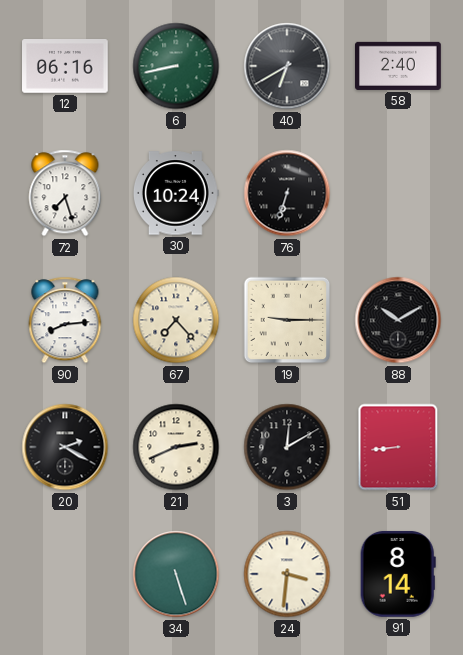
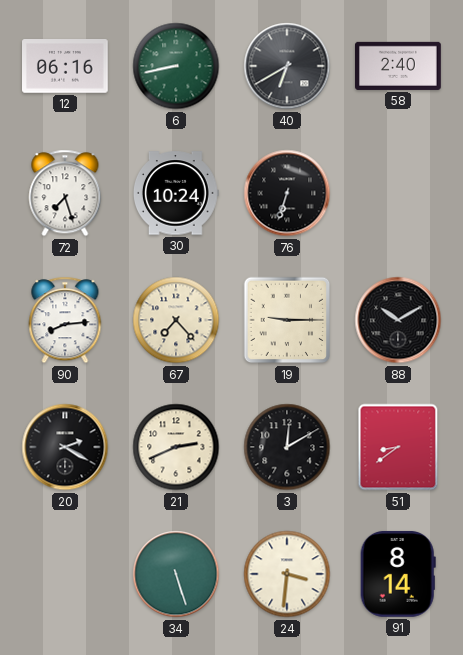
51: 8:44 -> 8:39 (398, 447)
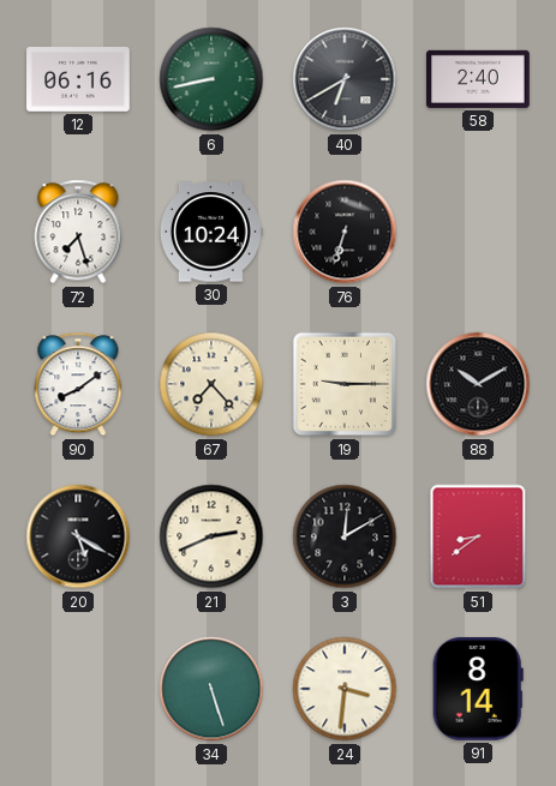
90: 8:14 -> 8:09 (78, 384)
20: 2:20 -> 5:20 (78, 536)
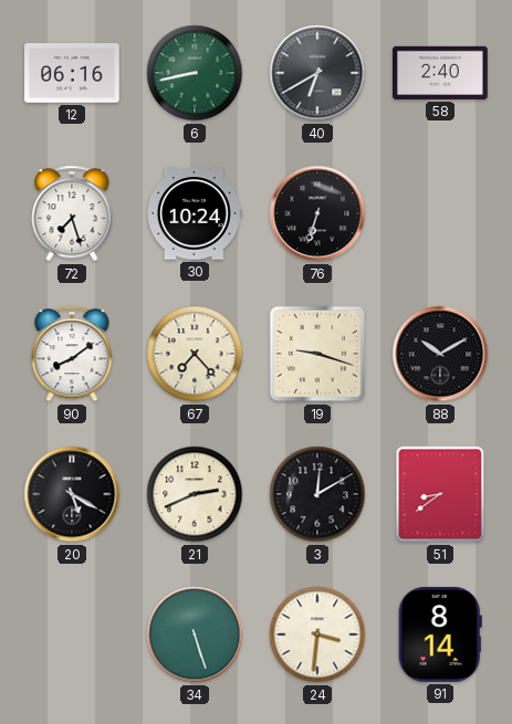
19: 9:15 -> 9:18 (317, 354)
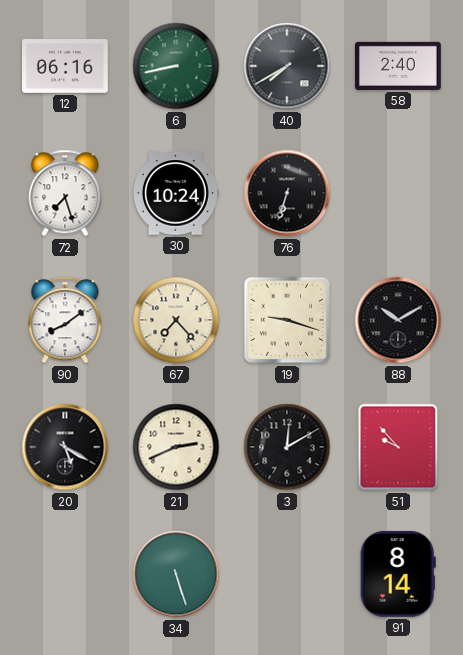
40: 6:40 -> 7:40 (287, 66)
51: 8:39 -> 9:53 (398, 447)
24: 3:31 -> none (317, 634)
